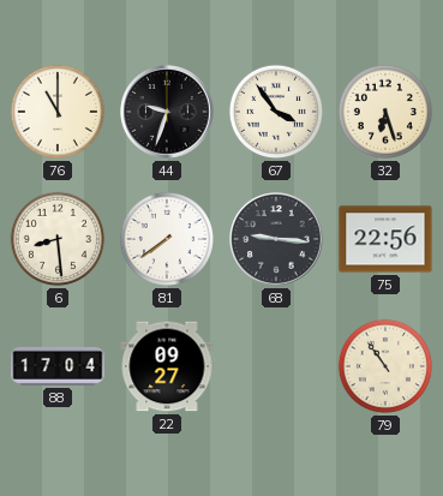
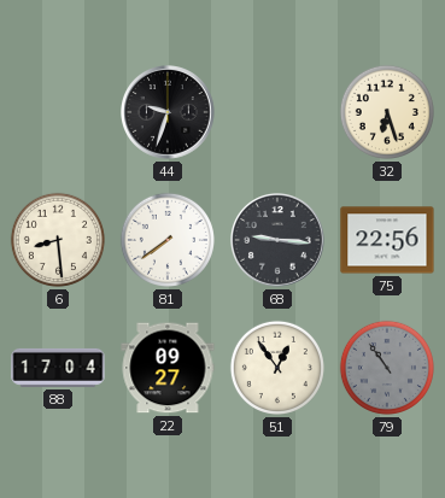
76: 11:00 -> none (58, 112)
67: 3:54 -> none (276, 112)
51: none -> 12:54 (277, 368)
79 dial: cream -> grey (387, 368)
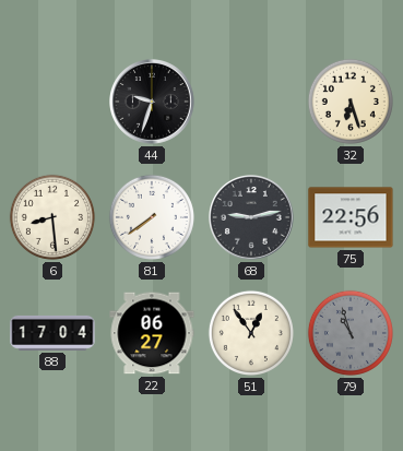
68: 9:16 -> 9:13 (252, 218)
22: 09:27 -> 06:27 (152, 333)
79: 10:54 -> 10:57 (351, 333)
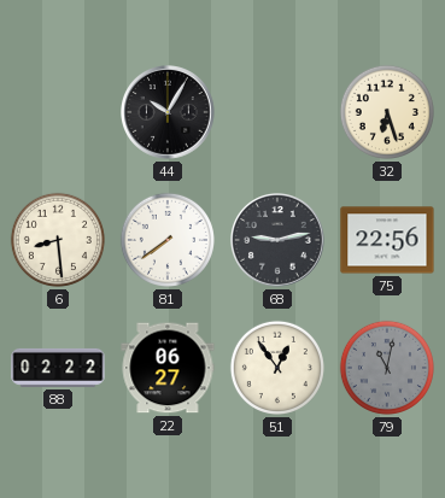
44: 9:33 -> 10:05 (169, 113)
88: 17:04 -> 02:22 (58, 368)
79: 10:57 -> 11:02 (387, 368)
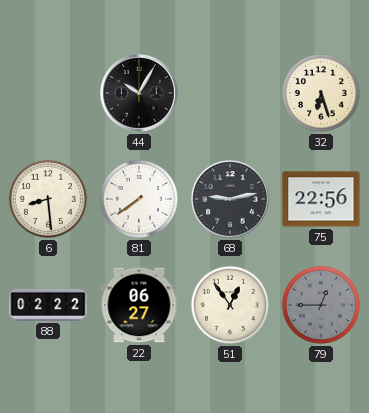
79: 11:02 -> 12:45 (321, 305)
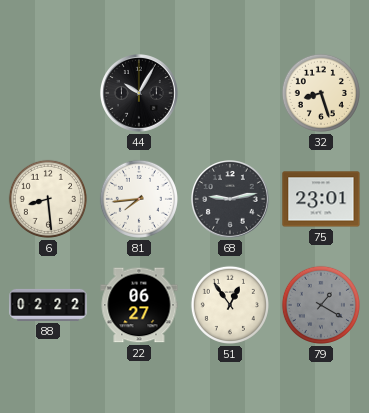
32: 6:27 -> 8:27 (321, 93)
81: 7:39 -> 7:44 (139, 199)
75: 22:56 -> 23:01 (321, 199)
79: 12:45 -> 1:20 (321, 305)
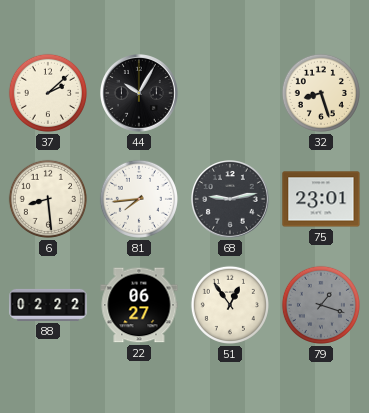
37: none -> 2:08 (48, 93)
79: 1:20 -> 1:18 (321, 305)
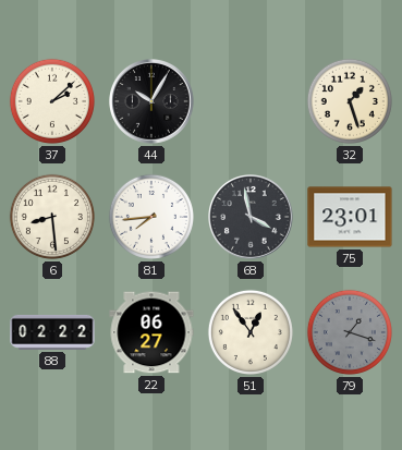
32: 8:27 -> 1:27 (350, 101)
68: 9:13 -> 3:58 (252, 218)
